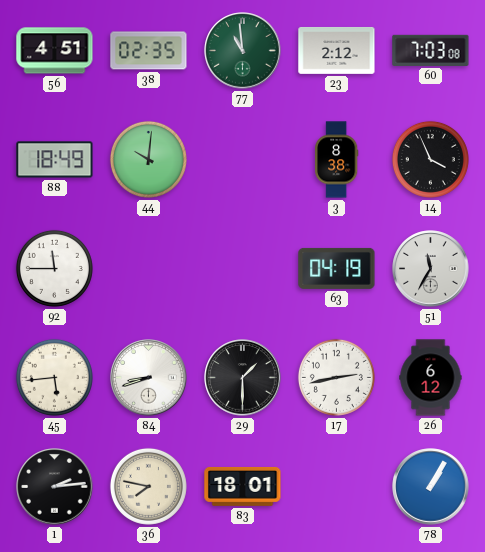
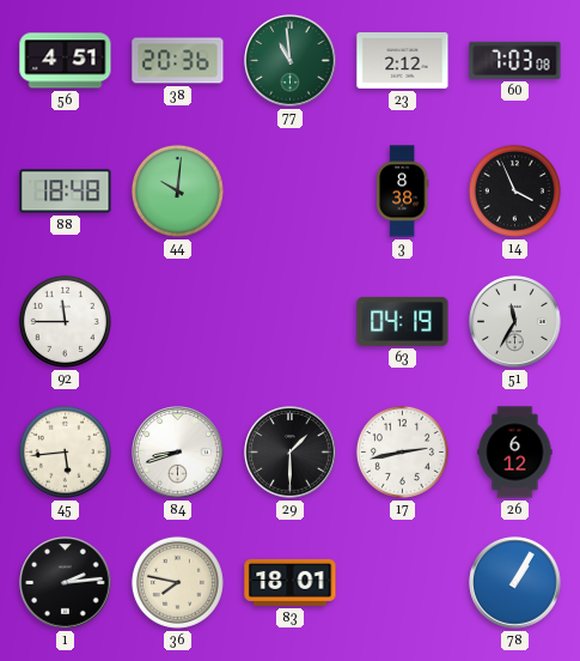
38: 02:35 -> 20:36 (178, 61)
88: 18:49 -> 18:48 (66, 192)
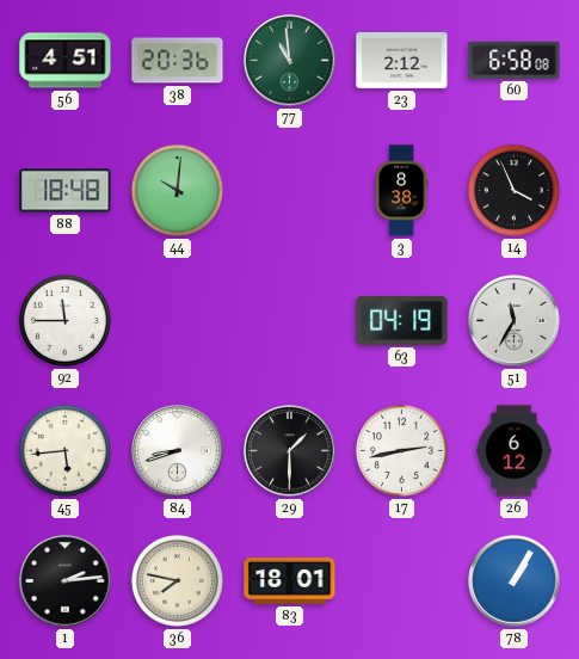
60: 7:03 -> 6:58 (515, 60)
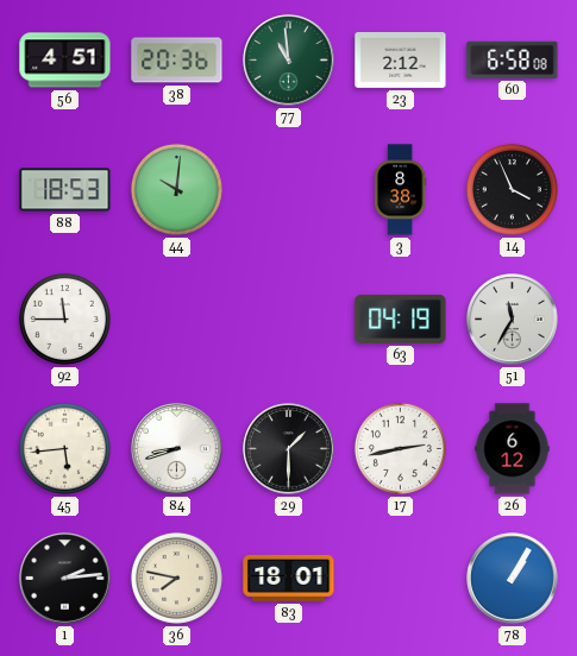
88: 18:48 -> 18:53 (65, 190)
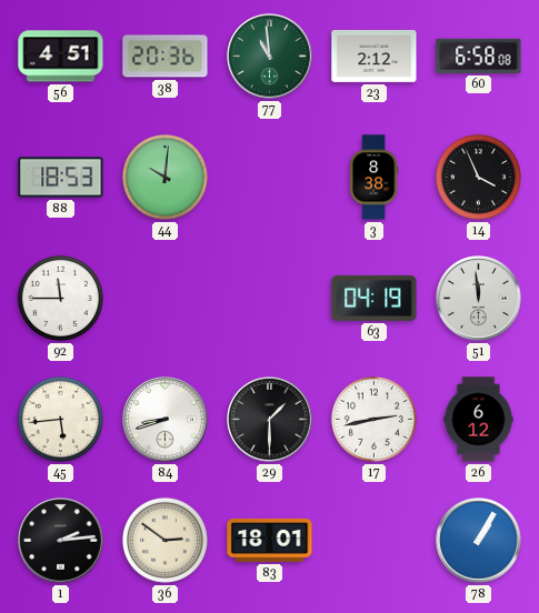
51: 11:35 -> 11:59 (479, 299)
36: 7:47 -> 2:51 (164, 540)
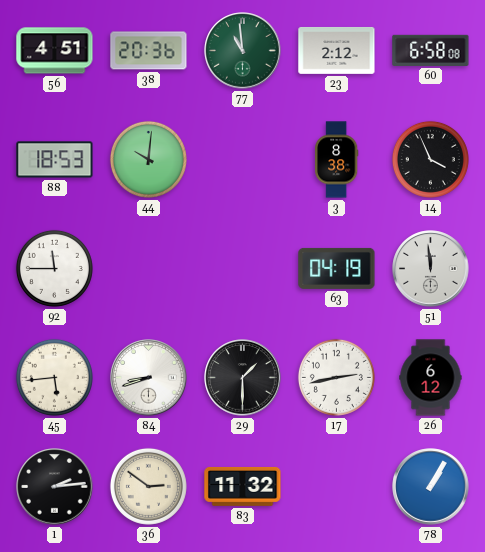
83: 18:01 -> 11:32 (243, 486)
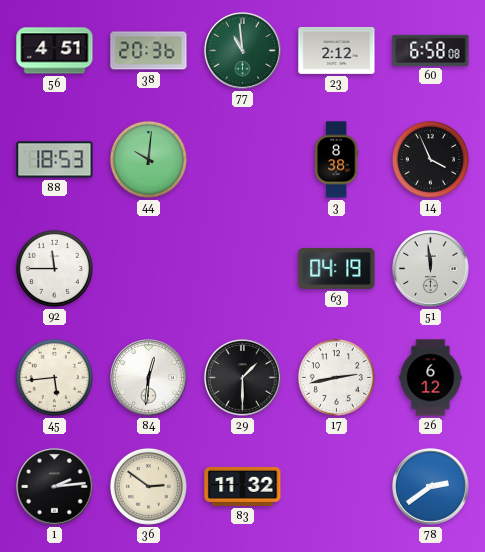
84: 8:42 -> 12:31 (149, 378)
78: 1:05 -> 2:39 (431, 487)
